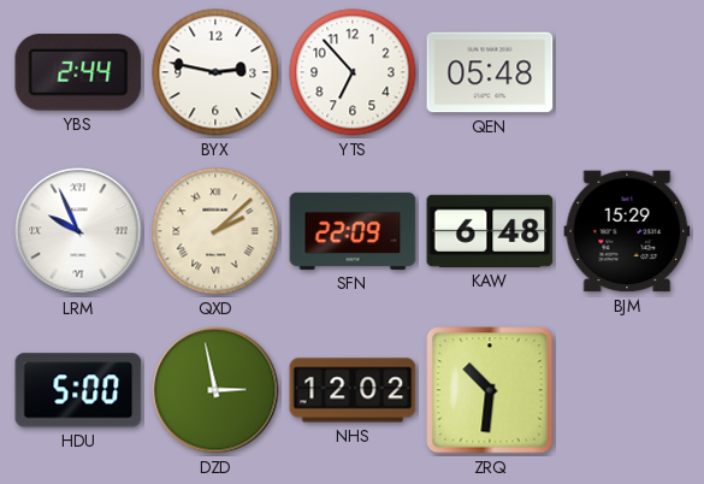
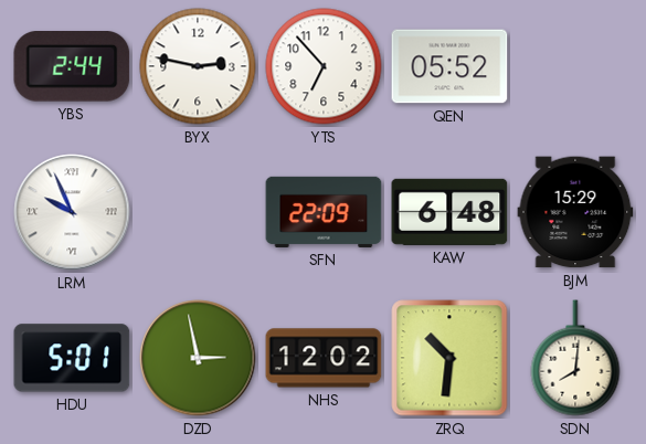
QEN: 05:48 -> 05:52 (449, 66)
QXD: 2:08 -> none (215, 231)
HDU: 5:00 -> 5:01 (72, 358)
SDN: none -> 8:01 (575, 358)
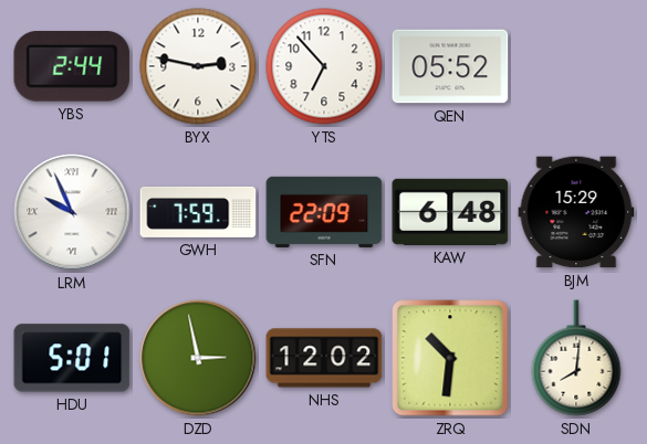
GWH: none -> 7:59 (198, 212)
